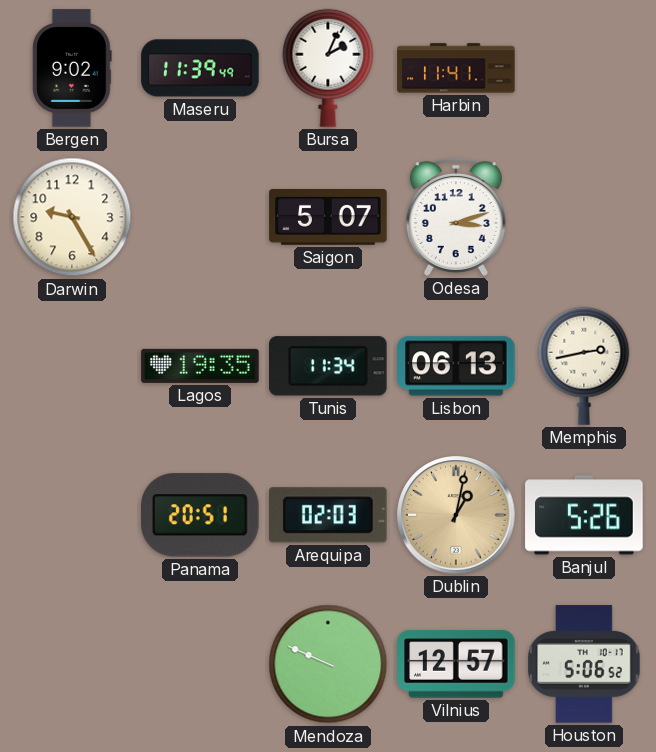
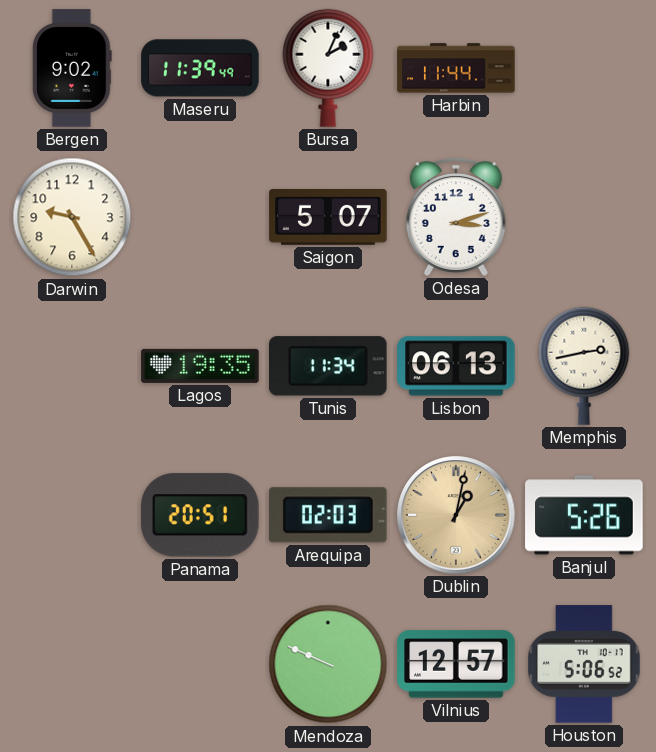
Harbin: 11:41 -> 11:44 (456, 68)
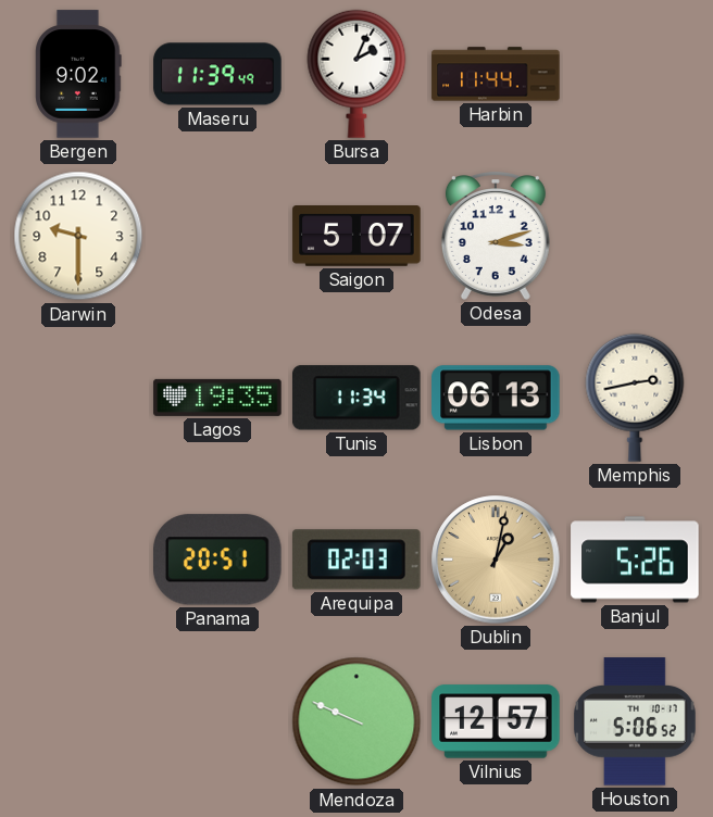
Darwin: 9:25 -> 9:30 (78, 236)
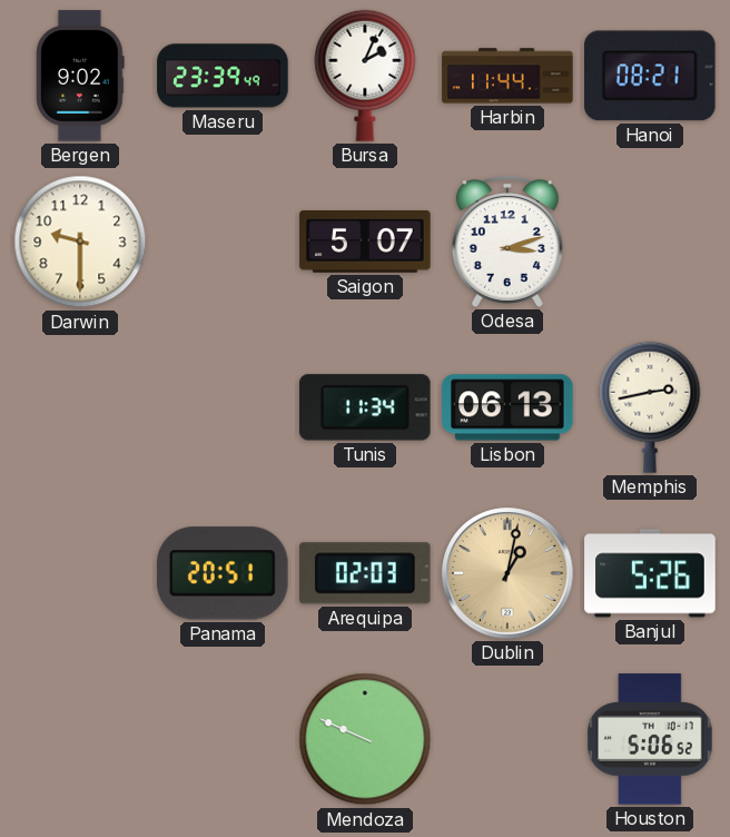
Maseru: 11:39 -> 23:39 (223, 76)
Hanoi: none -> 08:21 (651, 76)
Lagos: 19:35 -> none (217, 398)
Vilnius: 12:57 -> none (496, 721)
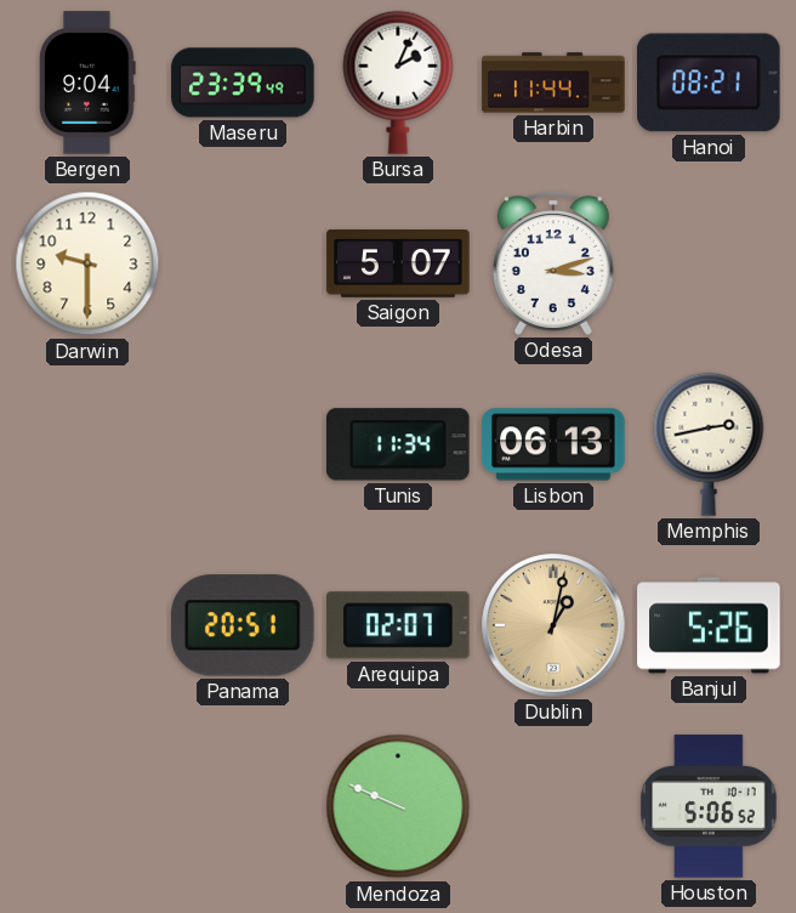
Bergen: 9:02 -> 9:04 (87, 83)
Arequipa: 02:03 -> 02:07 (399, 625)
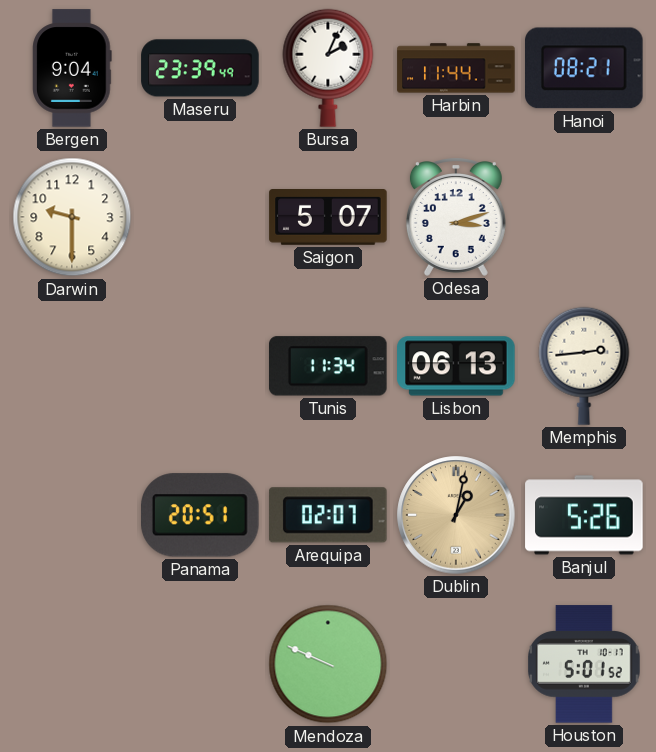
Memphis: 2:43 -> 2:44 (584, 366)
Houston: 5:06 -> 5:01 (585, 664)
